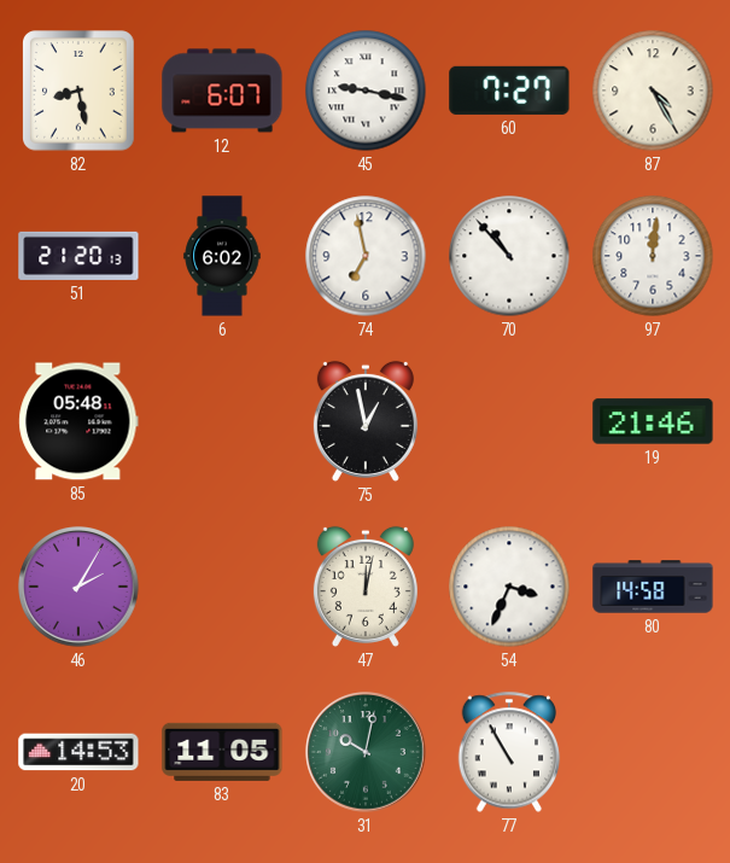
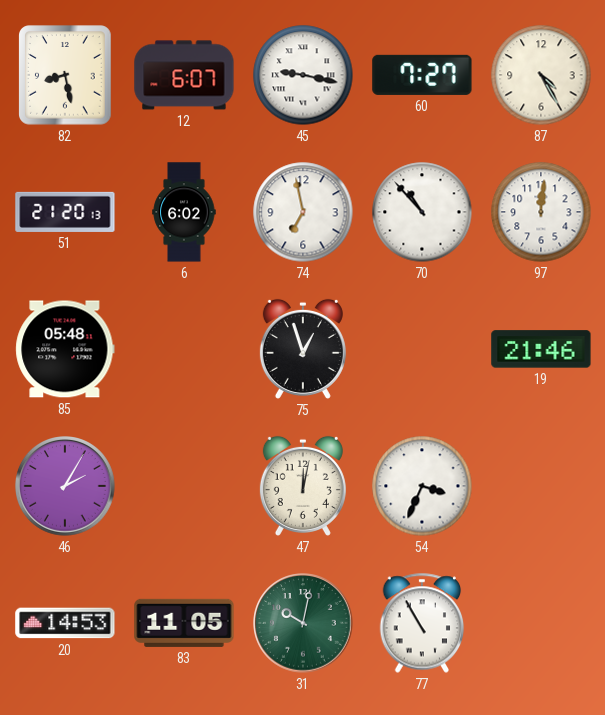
75: 12:58 -> 12:57 (303, 349)
80: 14:58 -> none (653, 587)
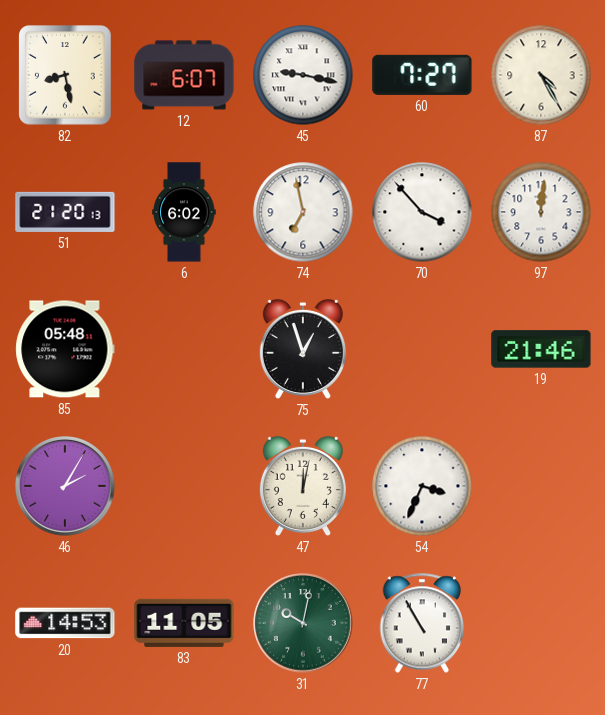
70: 10:53 -> 3:53 (422, 212)
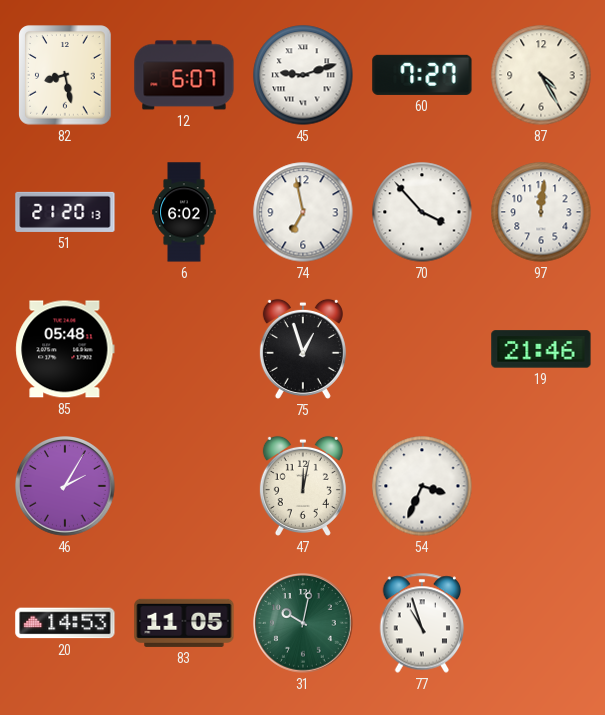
45: 9:17 -> 9:12 (303, 75)
77: 10:55 -> 10:57 (422, 623)
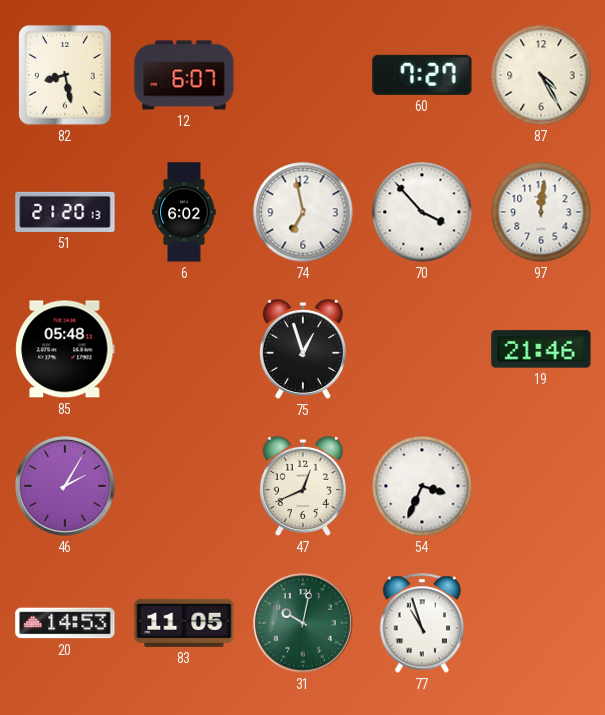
45: 9:12 -> none (303, 75)
47: 12:02 -> 12:41 (303, 486)
